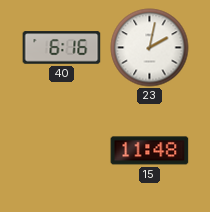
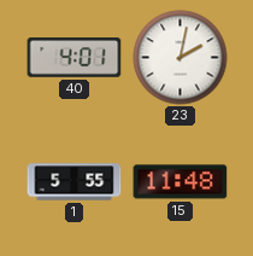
40: 6:16 -> 4:01 (75, 58)
1: none -> 5:55 (75, 182)
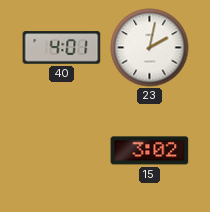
1: 5:55 -> none (75, 182)
15: 11:48 -> 3:02 (150, 151)
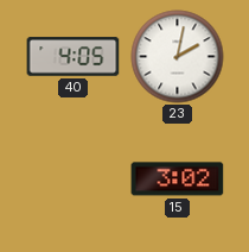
40: 4:01 -> 4:05 (74, 57)
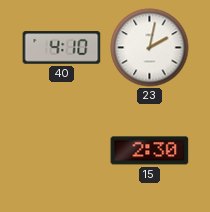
40: 4:05 -> 4:10 (62, 48)
15: 3:02 -> 2:30 (150, 151)
